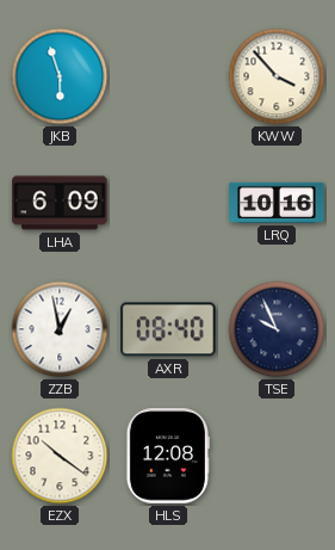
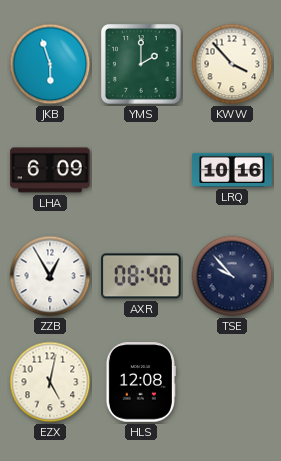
YMS: none -> 2:00 (141, 64)
ZZB: 12:58 -> 12:55 (50, 276)
TSE: 9:56 -> 9:53 (232, 276)
EZX: 10:21 -> 5:02 (50, 382)
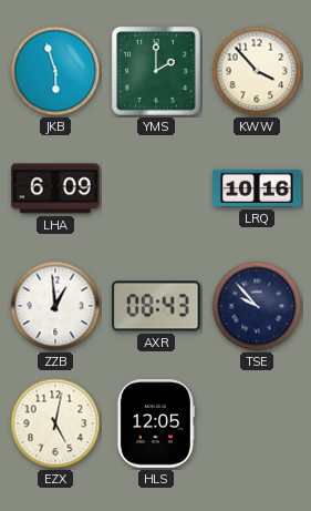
ZZB: 12:55 -> 12:59 (55, 306)
AXR: 08:40 -> 08:43 (156, 306)
HLS: 12:08 -> 12:05 (155, 423)
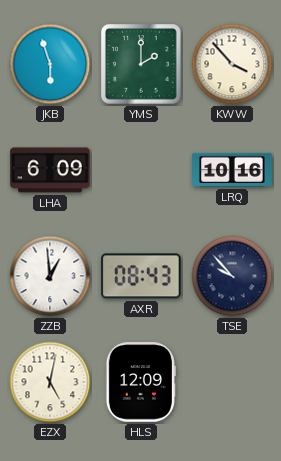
HLS: 12:05 -> 12:09 (140, 382)
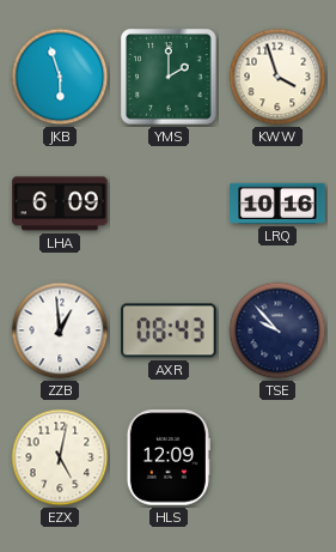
KWW: 3:53 -> 3:57 (277, 77)
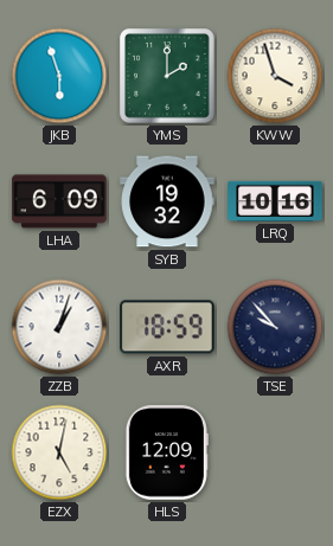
SYB: none -> 19:32 (167, 201)
ZZB: 12:59 -> 1:03 (59, 327)
AXR: 08:43 -> 18:59 (167, 327)
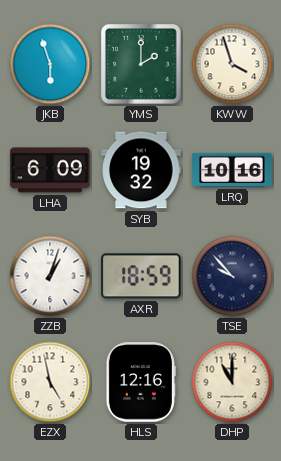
EZX: 5:02 -> 4:58 (50, 382)
HLS: 12:09 -> 12:16 (140, 382)
DHP: none -> 11:00 (232, 382)
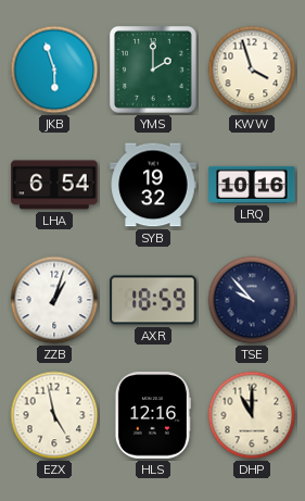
LHA: 6:09 -> 6:54 (54, 185)
